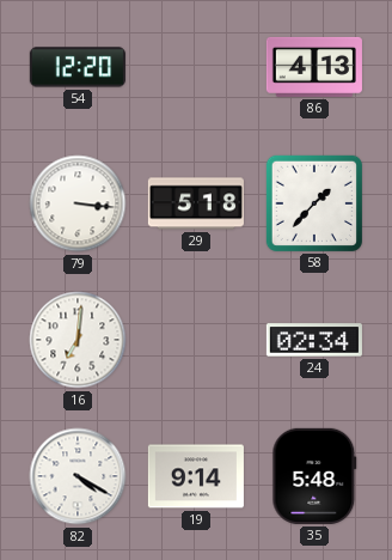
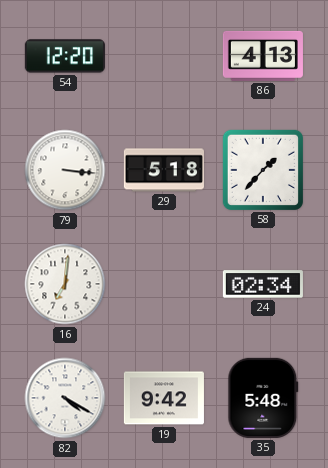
19: 9:14 -> 9:42 (164, 398)
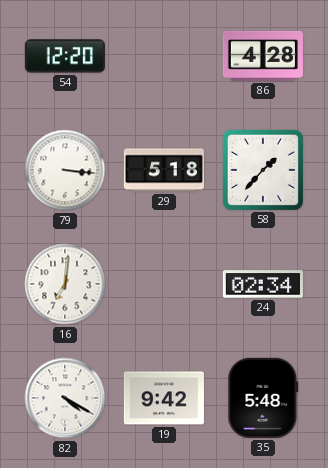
86: 4:13 -> 4:28 (263, 56)
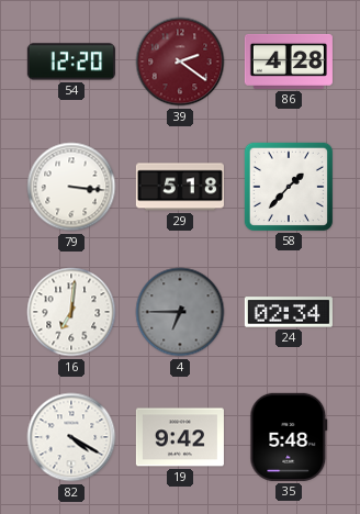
39: none -> 2:21 (180, 62)
4: none -> 6:45 (180, 312)
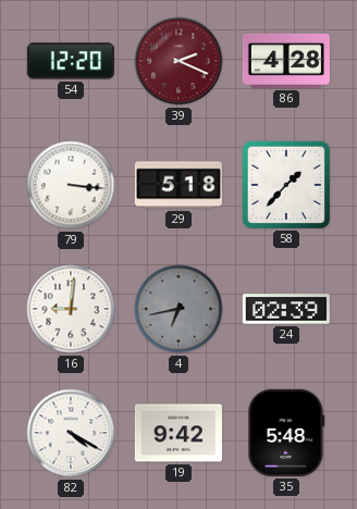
39: 2:21 -> 2:19 (178, 61)
16: 7:01 -> 9:01 (71, 309)
4: 6:45 -> 6:43 (178, 309)
24: 02:34 -> 02:39 (286, 309)
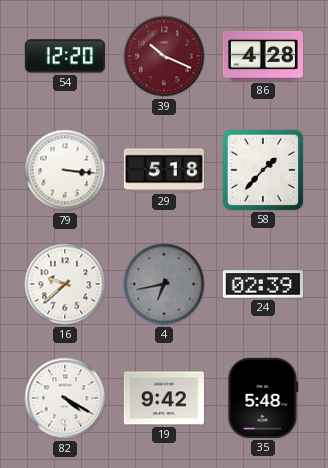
39: 2:19 -> 10:19 (164, 56)
16: 9:01 -> 9:38 (65, 284)
